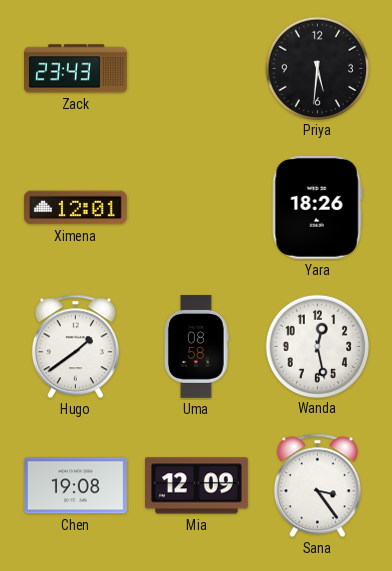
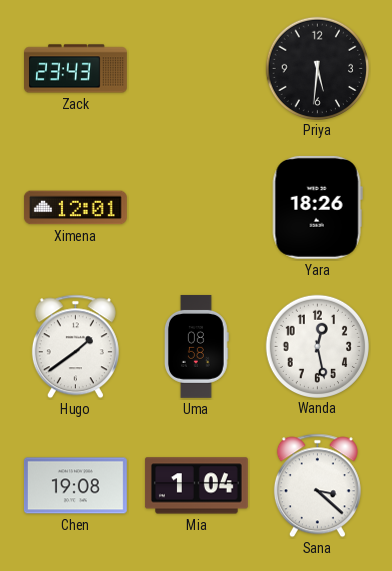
Mia: 12:09 -> 1:04 (196, 486)
Sana: 3:24 -> 3:22 (317, 486)
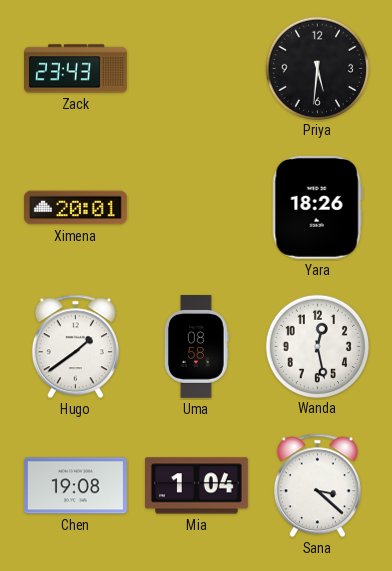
Ximena: 12:01 -> 20:01 (75, 208)
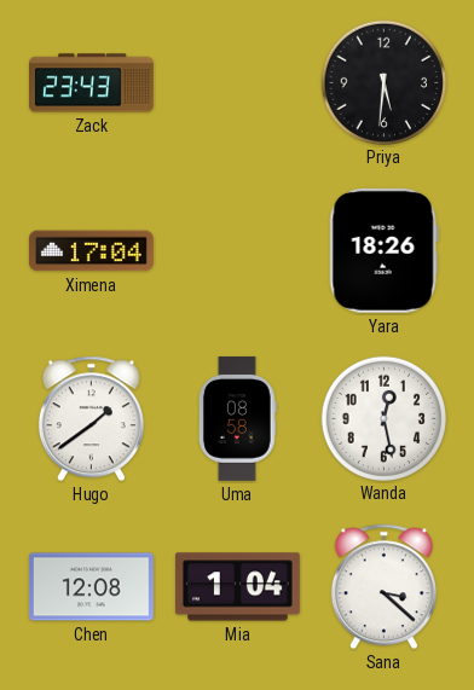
Ximena: 20:01 -> 17:04 (91, 251)
Chen: 19:08 -> 12:08 (91, 587)
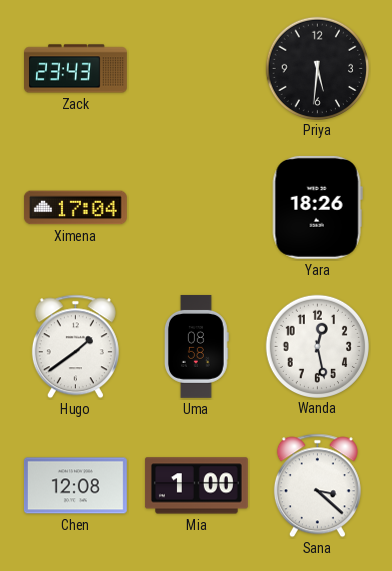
Mia: 1:04 -> 1:00 (196, 486)
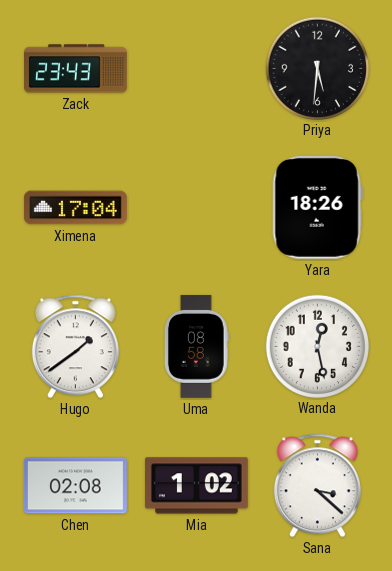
Chen: 12:08 -> 02:08 (75, 486)
Mia: 1:00 -> 1:02 (196, 486)
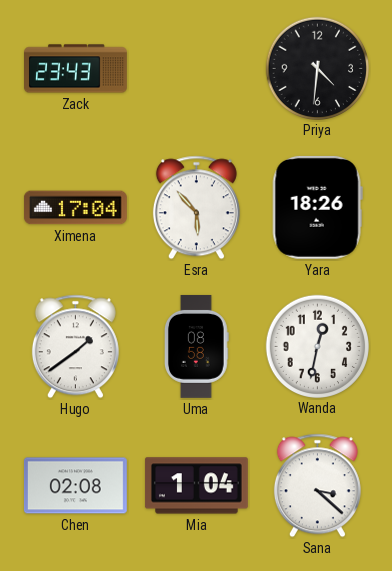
Priya: 5:31 -> 4:31 (317, 68)
Esra: none -> 5:53 (196, 208)
Wanda: 12:28 -> 12:32 (317, 346)
Mia: 1:02 -> 1:04 (196, 486)
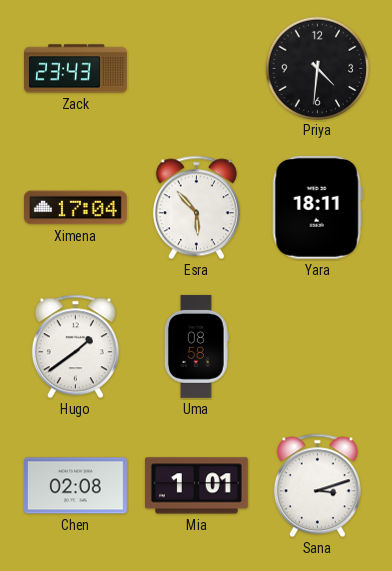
Yara: 18:26 -> 18:11 (317, 207)
Wanda: 12:32 -> none (317, 346)
Mia: 1:04 -> 1:01 (196, 486)
Sana: 3:22 -> 3:12 (317, 486)
